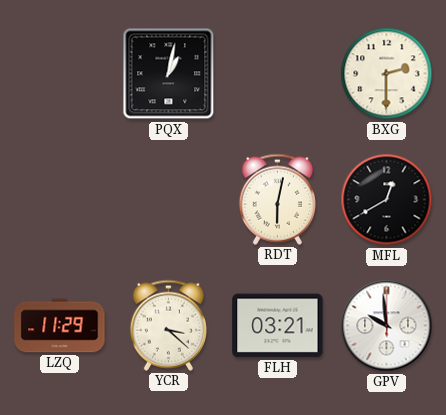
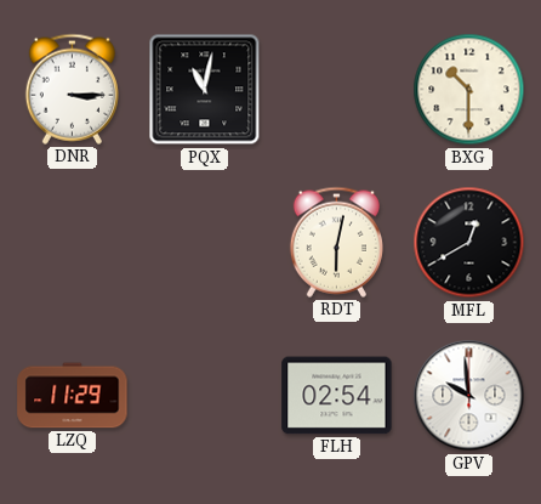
DNR: none -> 3:15 (72, 89)
PQX: 1:02 -> 11:02 (205, 90)
BXG: 2:30 -> 10:30 (469, 90)
YCR: 3:22 -> none (168, 325)
FLH: 03:21 -> 02:54 (337, 396)
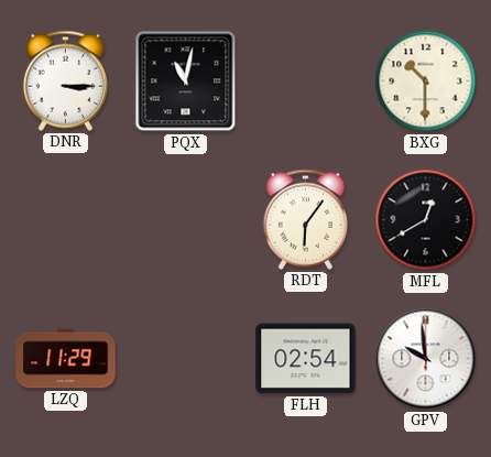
RDT: 6:02 -> 6:06 (305, 219)
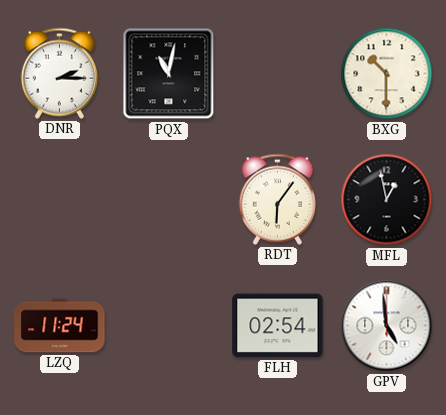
DNR: 3:15 -> 2:15 (59, 73)
MFL: 12:40 -> 12:58 (387, 200)
LZQ: 11:29 -> 11:24 (60, 326)
GPV: 9:59 -> 4:59 (387, 326)
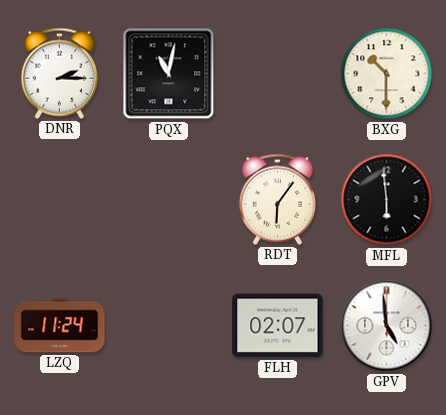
MFL: 12:58 -> 5:59 (387, 200)
FLH: 02:54 -> 02:07 (278, 326)
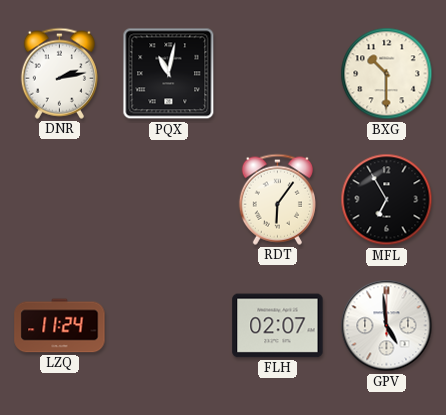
DNR: 2:15 -> 2:13 (59, 73)
MFL: 5:59 -> 6:55 (387, 200)
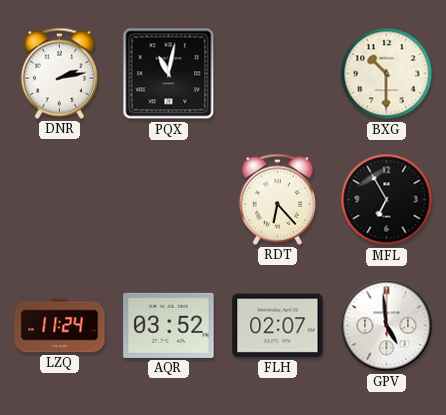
RDT: 6:06 -> 6:23 (277, 199)
AQR: none -> 03:52 (169, 325)
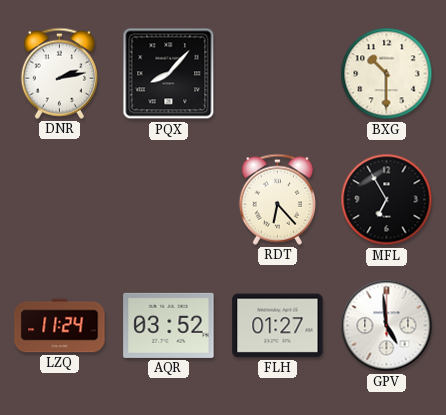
PQX: 11:02 -> 8:07 (169, 74)
FLH: 02:07 -> 01:27 (278, 326)
